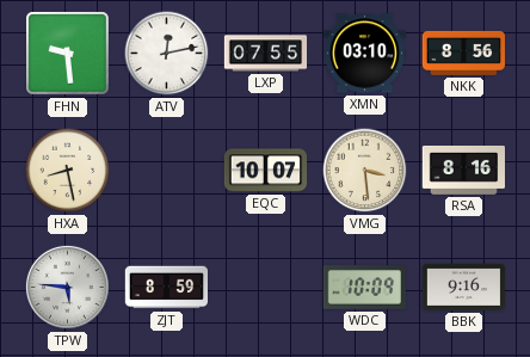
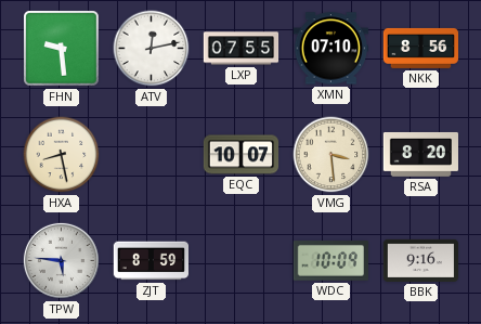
XMN: 03:10 -> 07:10 (330, 49)
RSA: 8:16 -> 8:20 (420, 154)
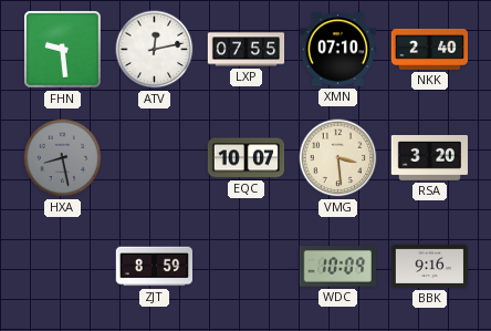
NKK: 8:56 -> 2:40 (430, 49)
HXA dial: cream -> grey (63, 158)
RSA: 8:20 -> 3:20 (429, 157)
TPW: 5:46 -> none (61, 260)
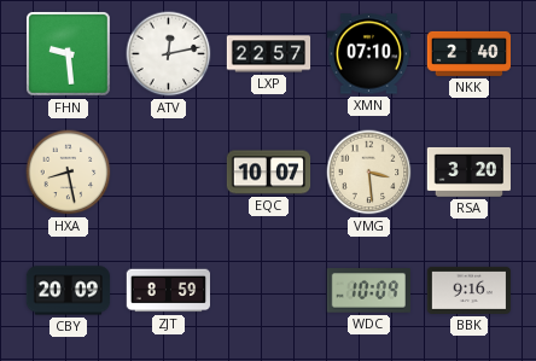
LXP: 07:55 -> 22:57 (269, 54)
HXA dial: grey -> cream (69, 173)
CBY: none -> 20:09 (69, 291)
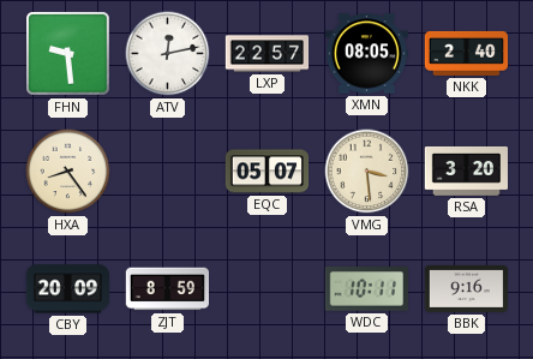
XMN: 07:10 -> 08:05 (366, 54)
HXA: 8:28 -> 8:24 (68, 172)
EQC: 10:07 -> 05:07 (268, 172)
WDC: 10:09 -> 10:11 (366, 289)
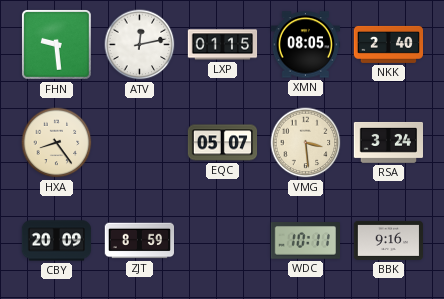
LXP: 22:57 -> 01:15 (223, 45)
RSA: 3:20 -> 3:24 (388, 142)
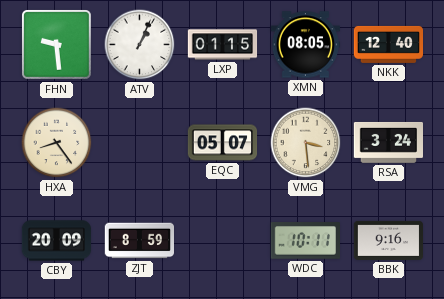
ATV: 12:13 -> 1:04 (140, 45)
NKK: 2:40 -> 12:40 (389, 44)
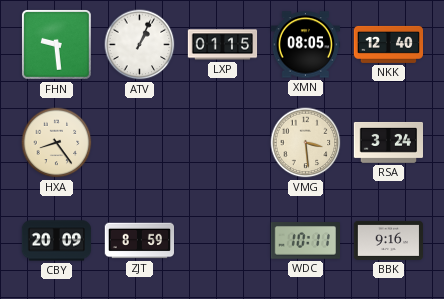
EQC: 05:07 -> none (223, 143)
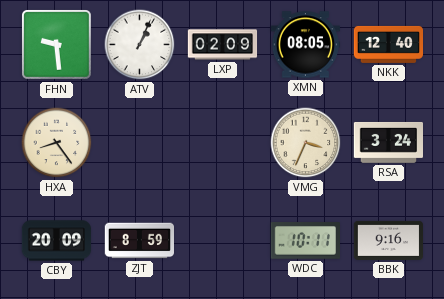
LXP: 01:15 -> 02:09 (223, 45)
VMG: 3:29 -> 3:34 (306, 143)
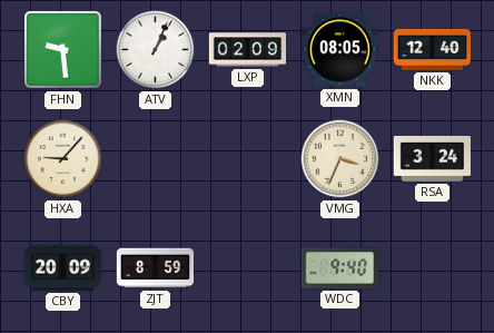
HXA: 8:24 -> 9:07 (63, 159)
WDC: 10:11 -> 9:40 (339, 268)
BBK: 9:16 -> none (389, 240)
